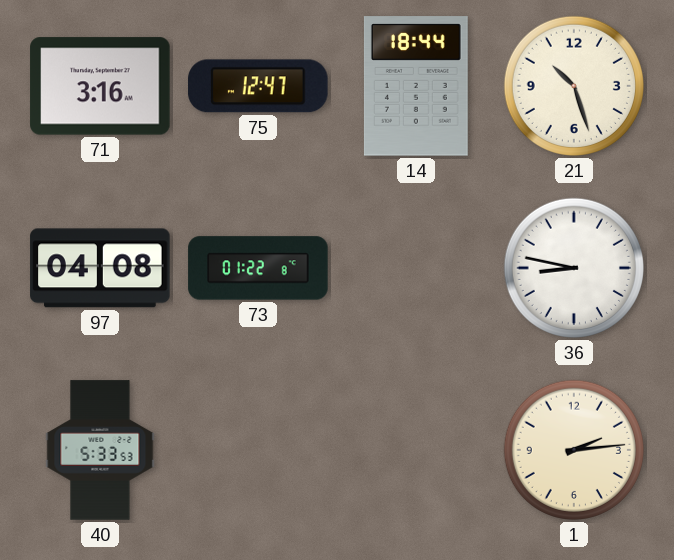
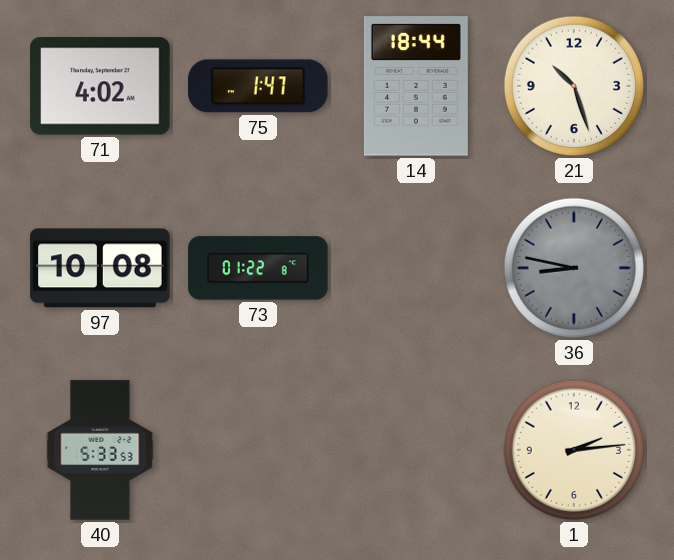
71: 3:16 -> 4:02 (100, 86)
75: 12:47 -> 1:47 (258, 86)
97: 04:08 -> 10:08 (100, 268)
36 dial: white -> grey (574, 268)
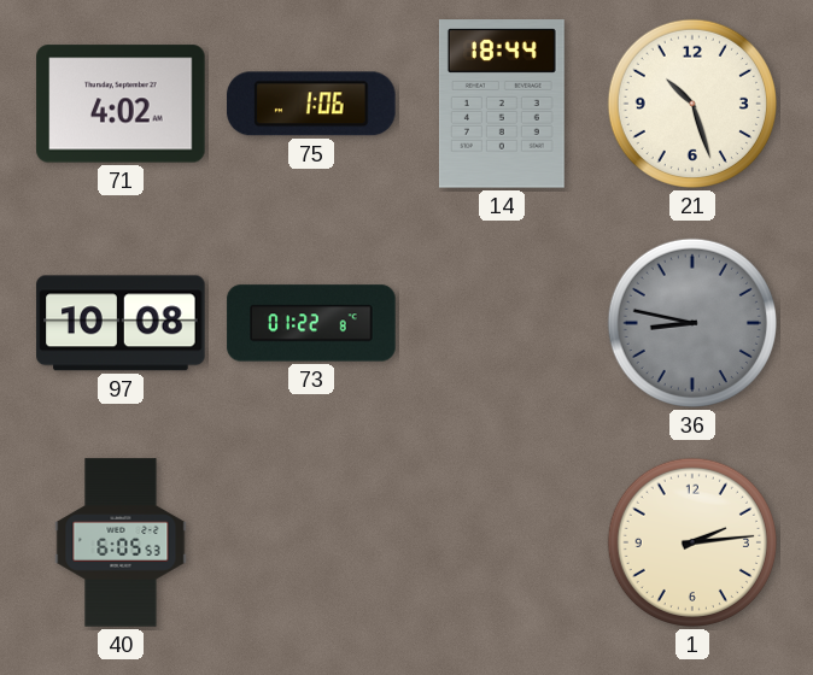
75: 1:47 -> 1:06 (311, 104)
40: 5:33 -> 6:05 (121, 542)
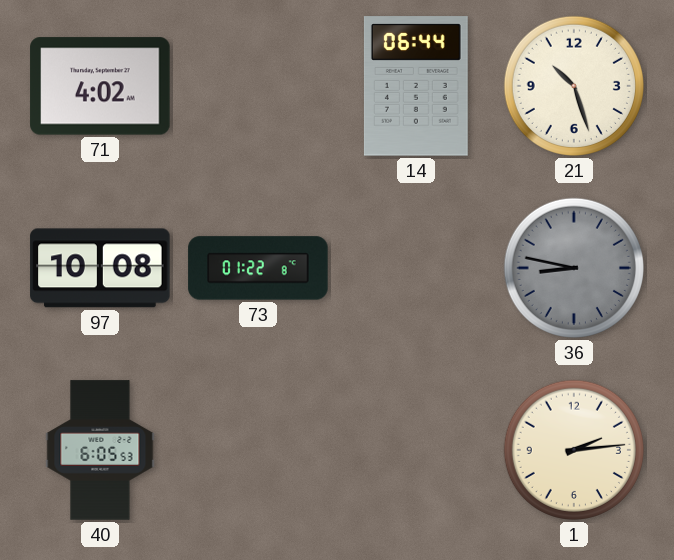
75: 1:06 -> none (311, 104)
14: 18:44 -> 06:44 (416, 86)
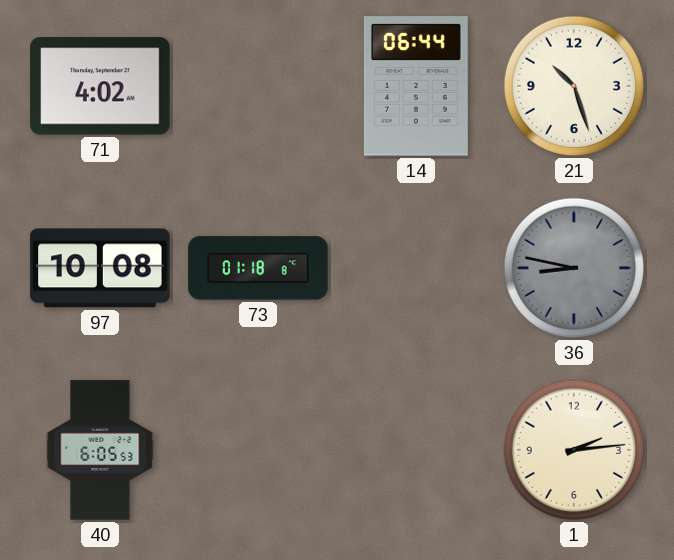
73: 01:22 -> 01:18 (258, 268)
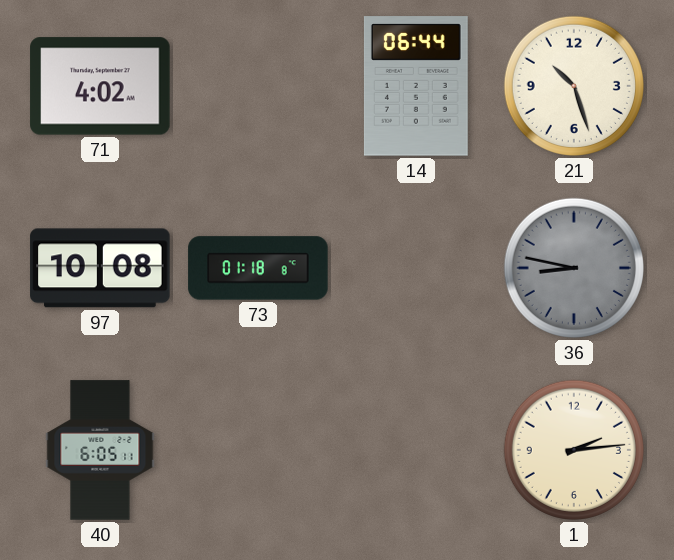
40: 6:05:53 -> 6:05:11 (100, 450)
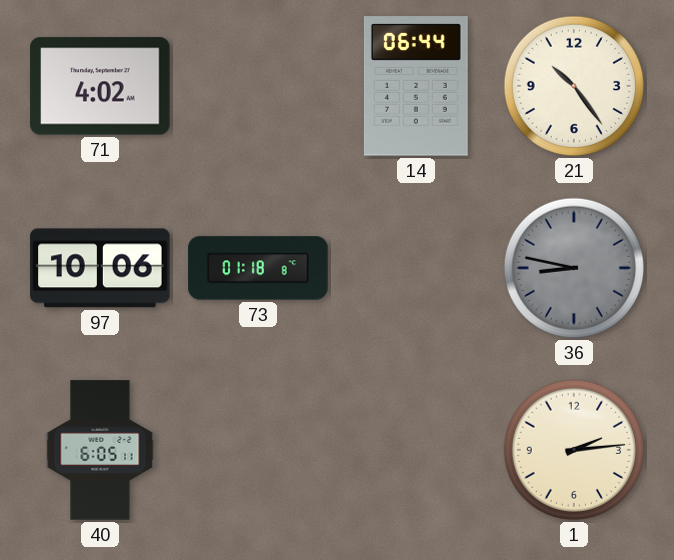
21: 10:27 -> 10:24 (574, 86)
97: 10:08 -> 10:06 (100, 268)
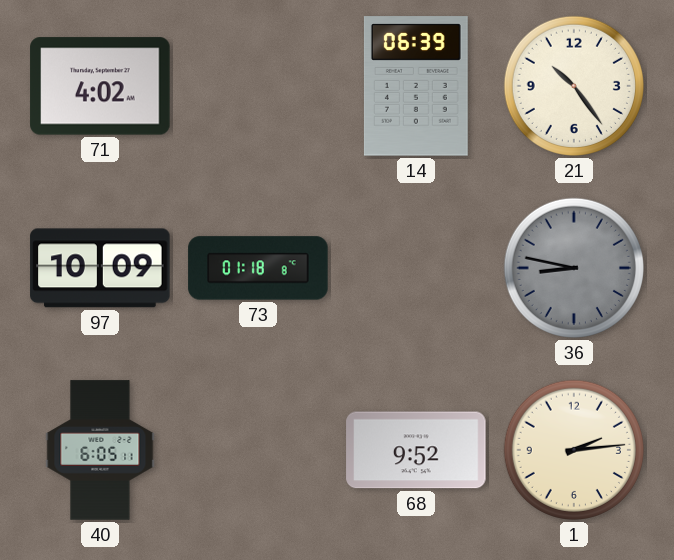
14: 06:44 -> 06:39 (416, 86)
97: 10:06 -> 10:09 (100, 268)
68: none -> 9:52 (416, 450)
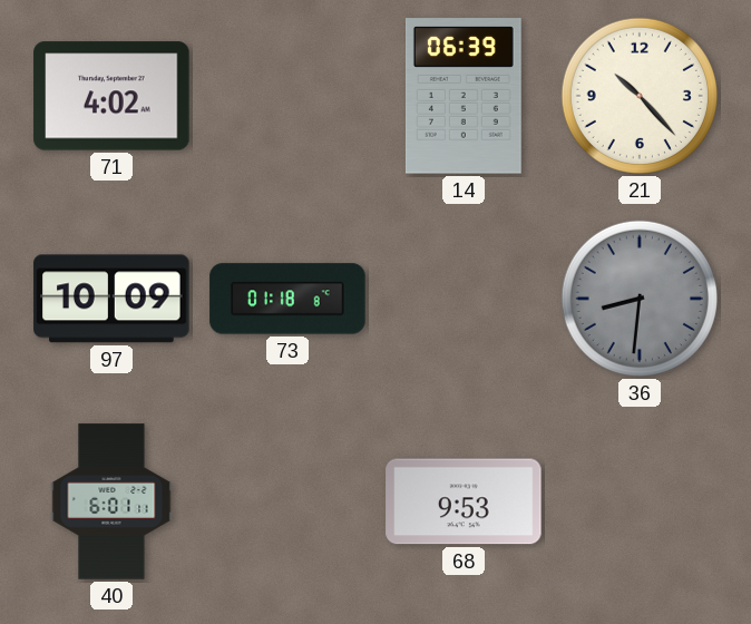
21: 10:24 -> 10:23 (640, 96)
36: 8:47 -> 8:31 (640, 299)
40: 6:05 -> 6:01 (111, 501)
68: 9:52 -> 9:53 (464, 501)
1: 2:14 -> none (574, 450)
